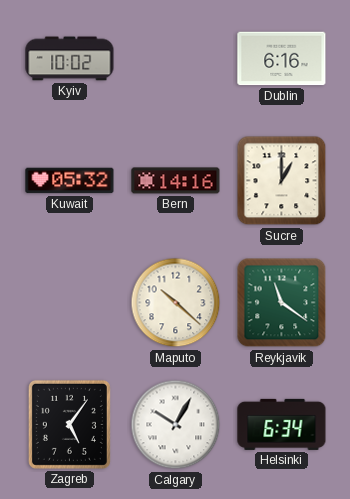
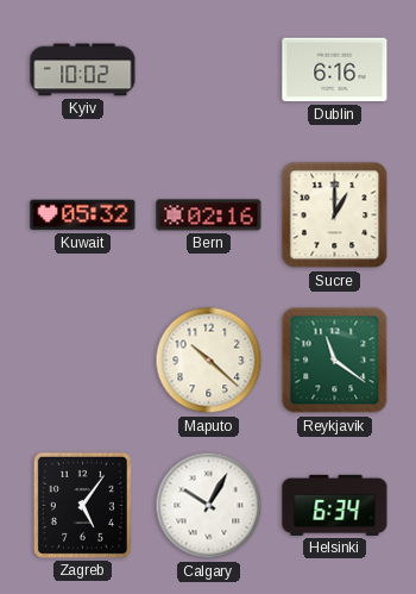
Bern: 14:16 -> 02:16 (209, 215)
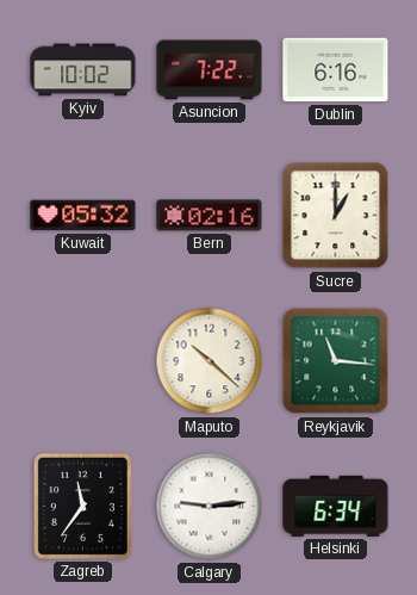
Asuncion: none -> 7:22 (210, 70)
Reykjavik: 11:21 -> 11:16 (336, 361)
Zagreb: 5:06 -> 11:36 (82, 506)
Calgary: 10:05 -> 9:14 (210, 507)
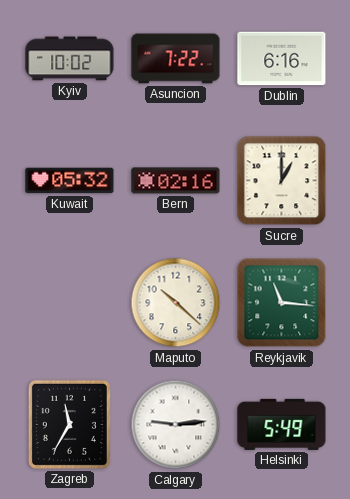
Zagreb: 11:36 -> 11:35 (69, 424)
Helsinki: 6:34 -> 5:49 (282, 424)
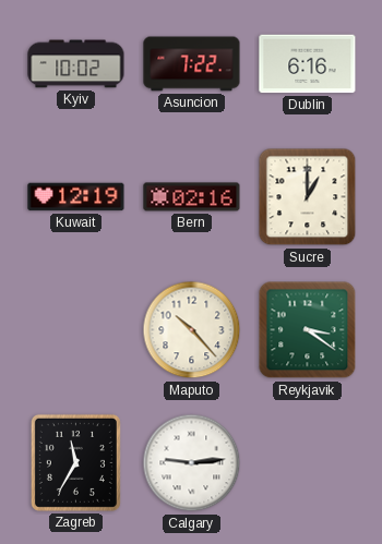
Kuwait: 05:32 -> 12:19 (76, 197)
Maputo: 10:22 -> 10:23 (192, 330)
Reykjavik: 11:16 -> 3:21 (308, 330)
Helsinki: 5:49 -> none (282, 424)
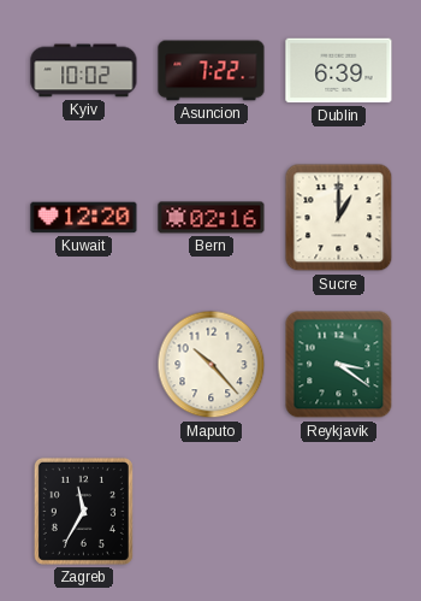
Dublin: 6:16 -> 6:39 (339, 71)
Kuwait: 12:19 -> 12:20 (84, 218)
Calgary: 9:14 -> none (192, 463)
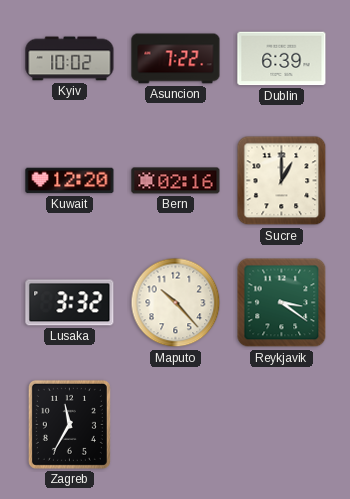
Lusaka: none -> 3:32 (70, 303)
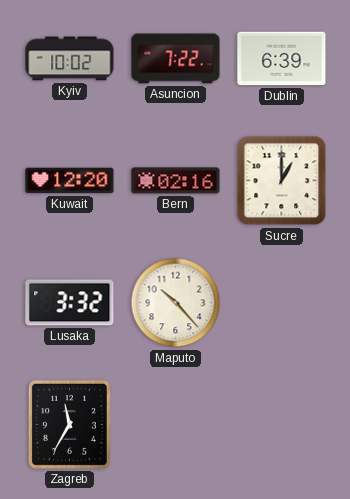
Reykjavik: 3:21 -> none (282, 303)
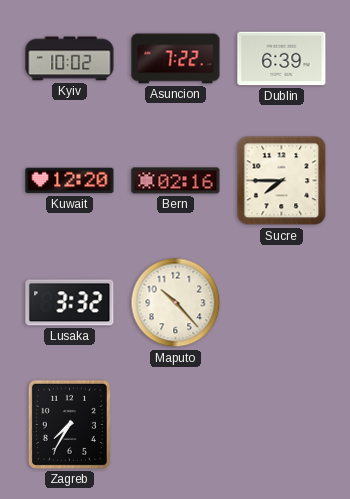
Sucre: 1:00 -> 7:45 (282, 181)
Zagreb: 11:35 -> 7:35 (69, 424)
